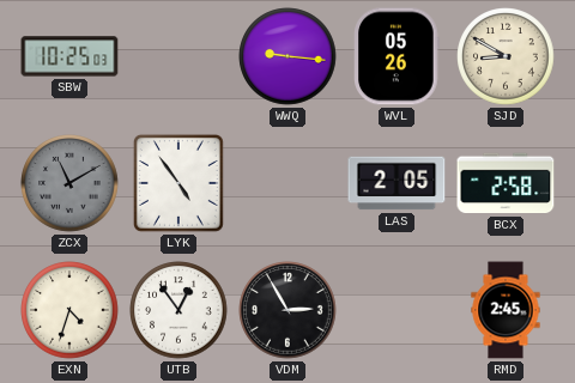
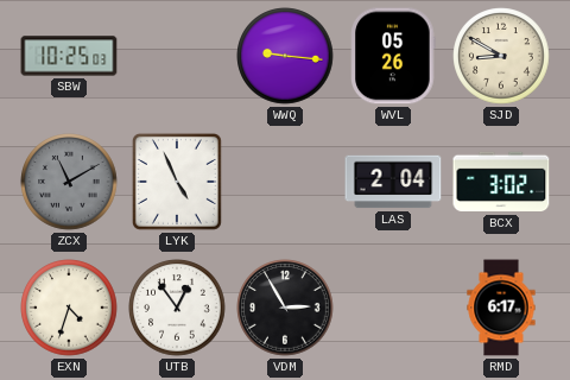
LYK: 4:54 -> 4:56 (177, 182)
LAS: 2:05 -> 2:04 (393, 182)
BCX: 2:58 -> 3:02 (501, 182)
RMD: 2:45 -> 6:17 (501, 308)
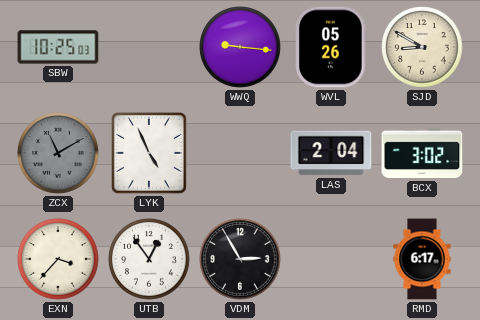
EXN: 4:33 -> 3:37 (58, 259)
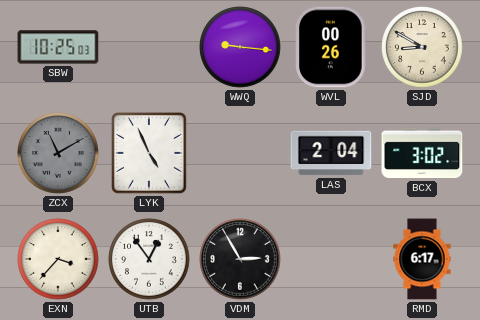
WVL: 05:26 -> 00:26 (331, 47)
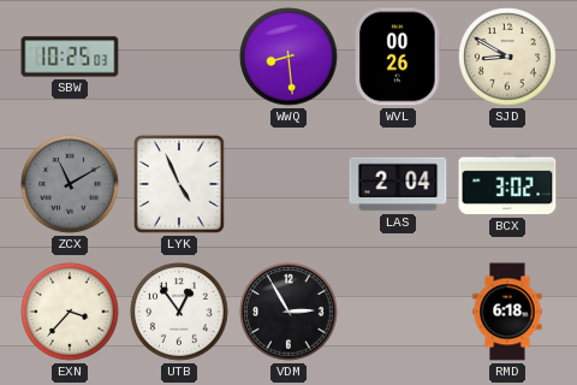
WWQ: 9:16 -> 8:29 (288, 57)
RMD: 6:17 -> 6:18 (507, 312)
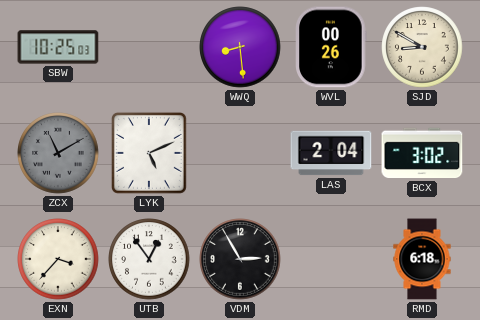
LYK: 4:56 -> 5:11 (149, 153)
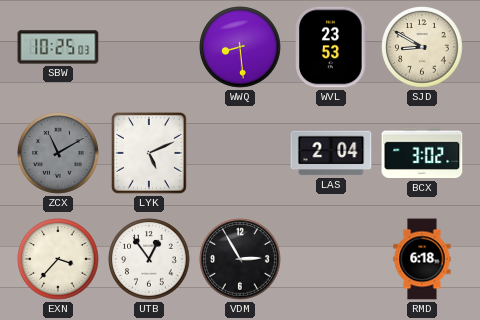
WVL: 00:26 -> 23:53 (331, 47)
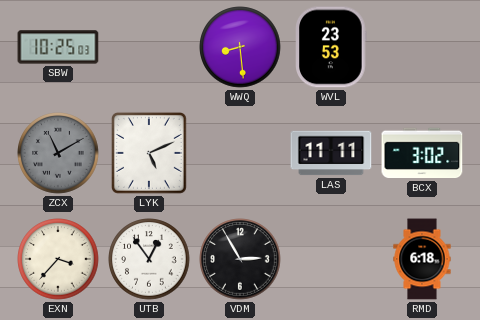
SJD: 8:50 -> none (422, 47)
LAS: 2:04 -> 11:11 (331, 153)
